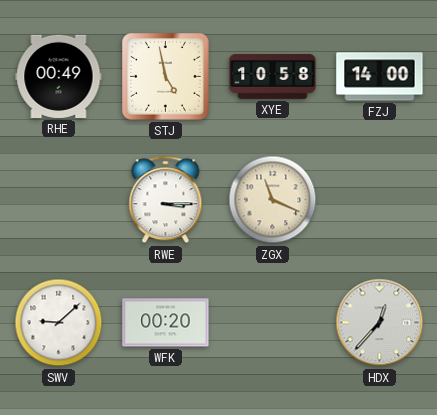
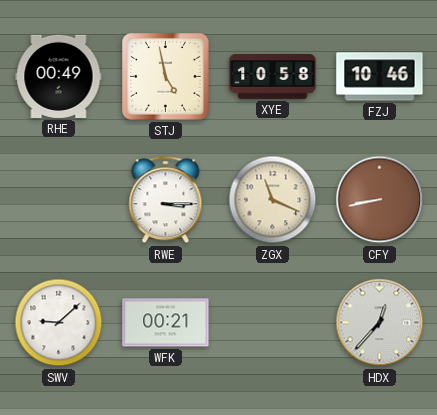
FZJ: 14:00 -> 10:46 (380, 77)
CFY: none -> 8:43 (380, 200)
WFK: 00:20 -> 00:21 (166, 323)
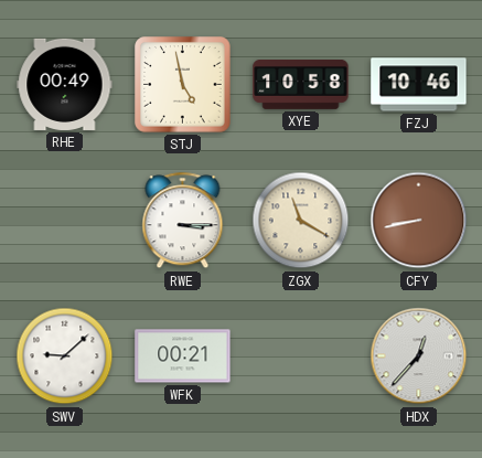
ZGX: 11:19 -> 11:20 (301, 221)
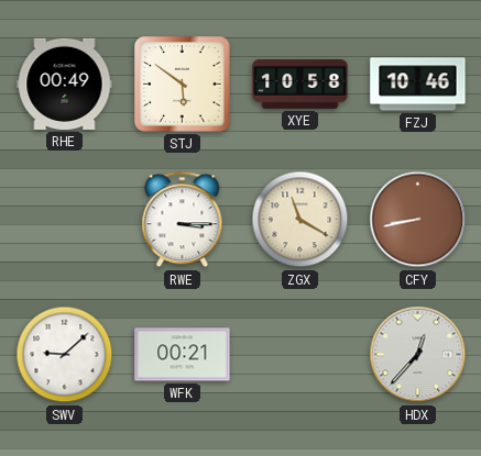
STJ: 4:58 -> 5:51 (183, 85)
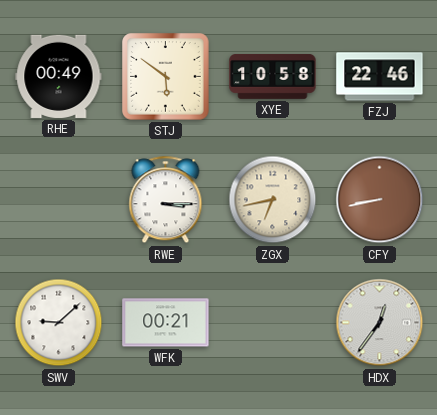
FZJ: 10:46 -> 22:46 (380, 77)
ZGX: 11:20 -> 6:43 (273, 200)
HDX: 12:37 -> 12:36 (380, 323)
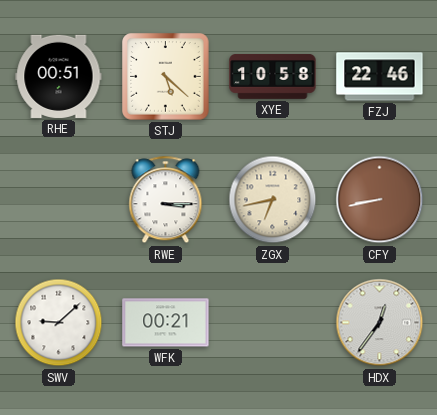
RHE: 00:49 -> 00:51 (59, 76)
STJ: 5:51 -> 5:22 (166, 77)
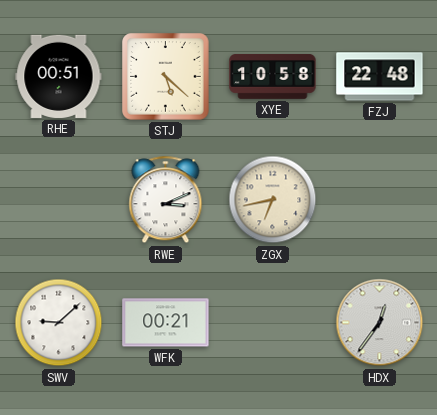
FZJ: 22:46 -> 22:48 (380, 77)
RWE: 3:15 -> 3:11 (166, 200)
CFY: 8:43 -> none (380, 200)
